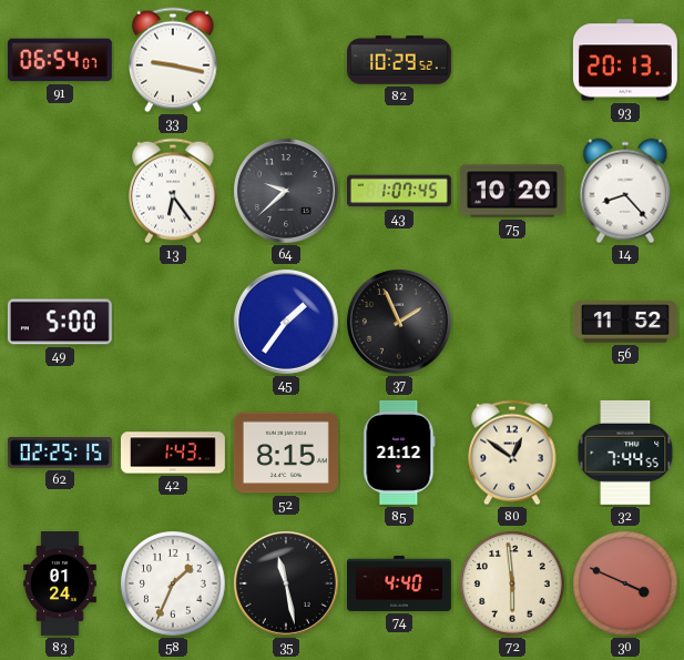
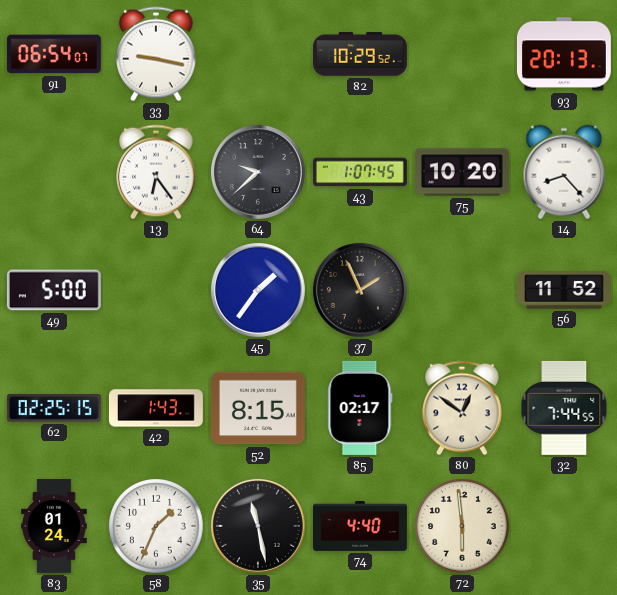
85: 21:12 -> 02:17 (360, 408)
30: 3:49 -> none (625, 583)
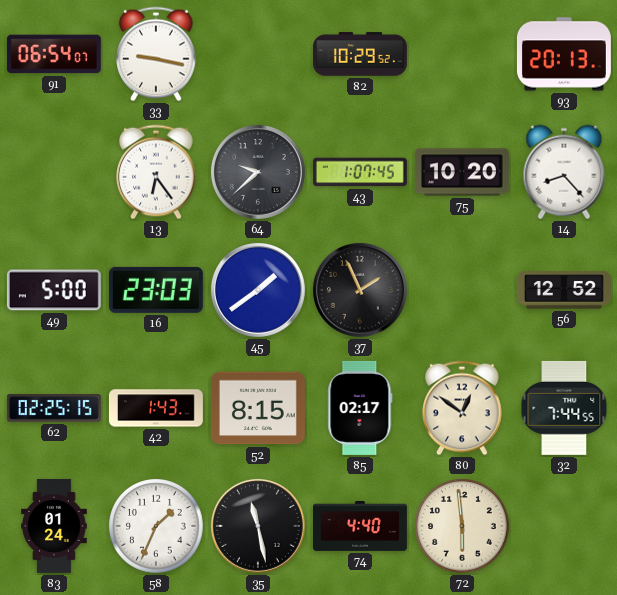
16: none -> 23:03 (156, 290)
45: 1:36 -> 1:39 (258, 290)
56: 11:52 -> 12:52 (564, 290)
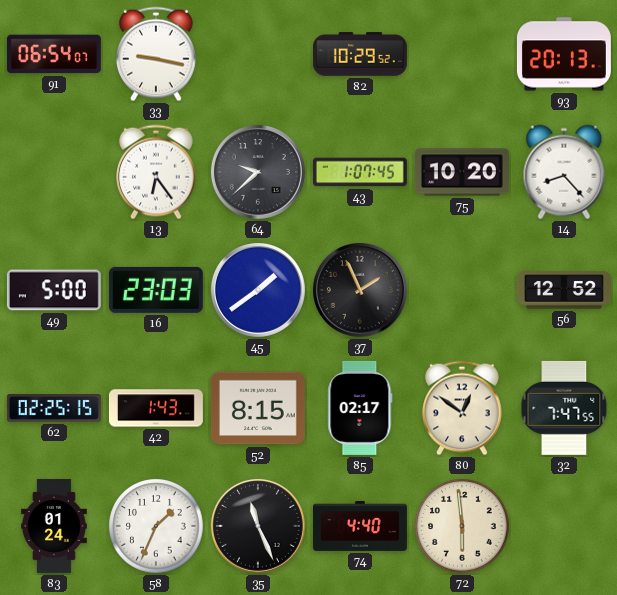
32: 7:44 -> 7:47 (564, 408)
35: 11:28 -> 11:26 (258, 526)
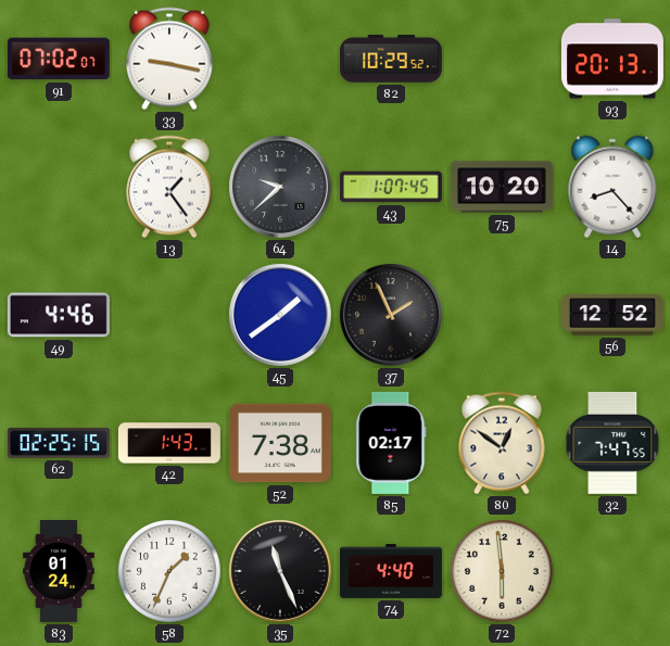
91: 06:54 -> 07:02 (59, 59)
13: 6:24 -> 1:24 (169, 187)
49: 5:00 -> 4:46 (59, 315)
16: 23:03 -> none (156, 290)
52: 8:15 -> 7:38 (280, 443)
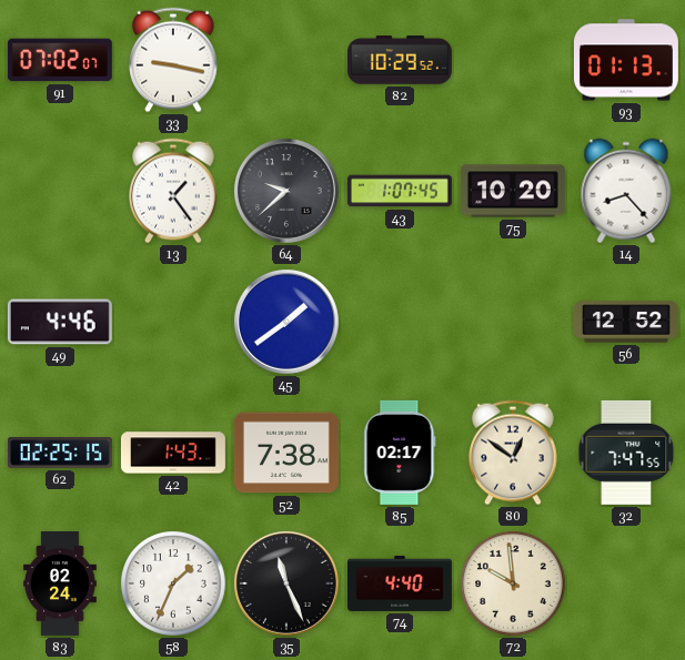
93: 20:13 -> 01:13 (626, 60)
37: 1:56 -> none (391, 315)
83: 01:24 -> 02:24 (60, 583)
72: 5:59 -> 9:59 (513, 583)
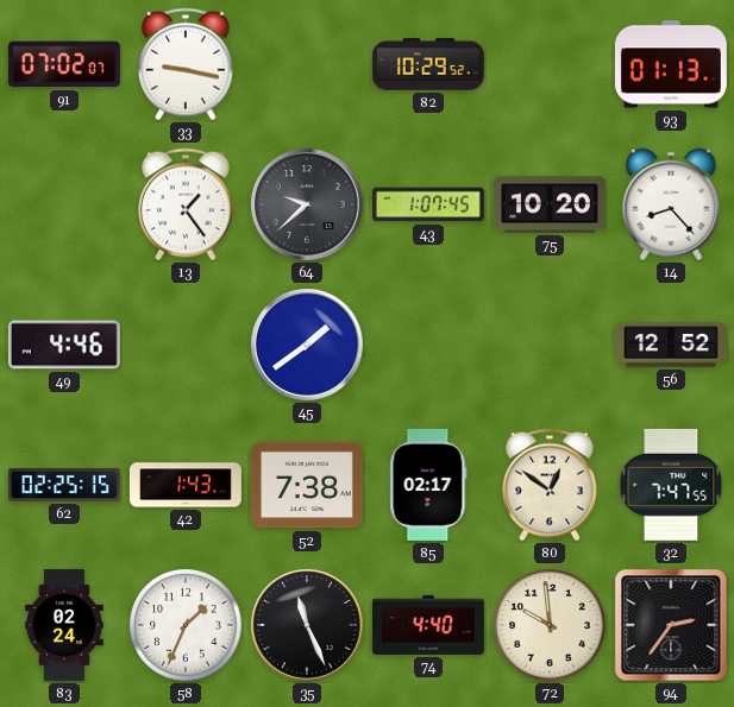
94: none -> 2:36 (671, 625)
